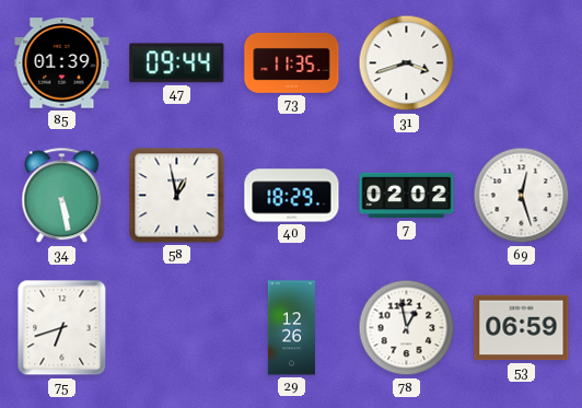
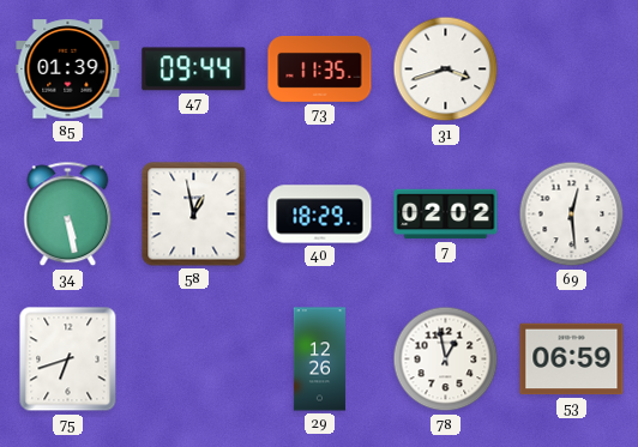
69: 12:27 -> 12:29 (572, 215)
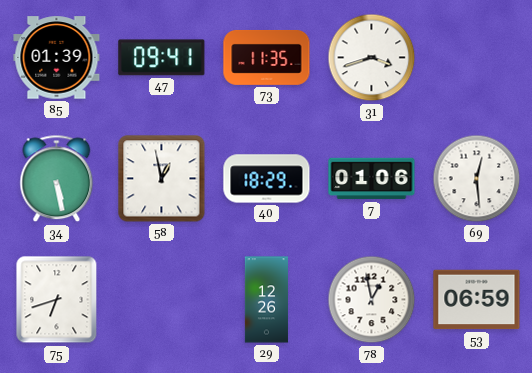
47: 09:44 -> 09:41 (162, 58)
7: 02:02 -> 01:06 (372, 179)
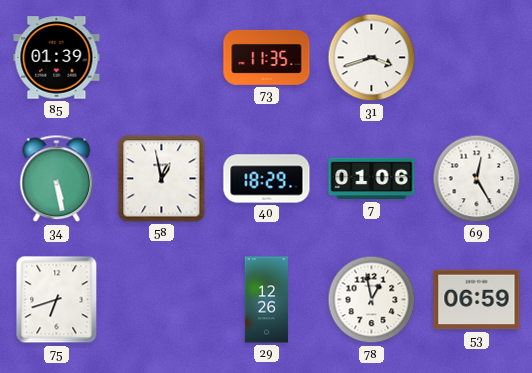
47: 09:41 -> none (162, 58)
69: 12:29 -> 12:25 (477, 179)
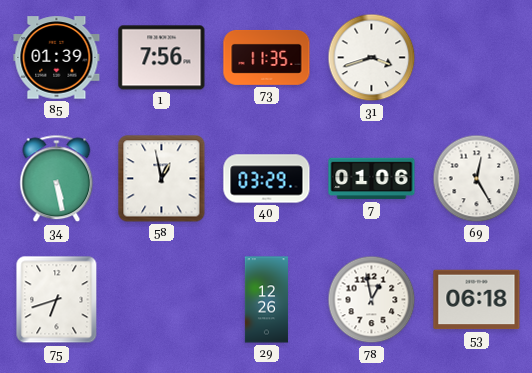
1: none -> 7:56 (162, 58)
40: 18:29 -> 03:29 (267, 179)
53: 06:59 -> 06:18 (477, 300)
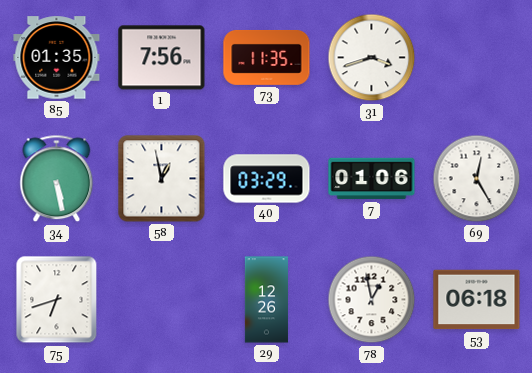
85: 01:39 -> 01:35 (57, 58)
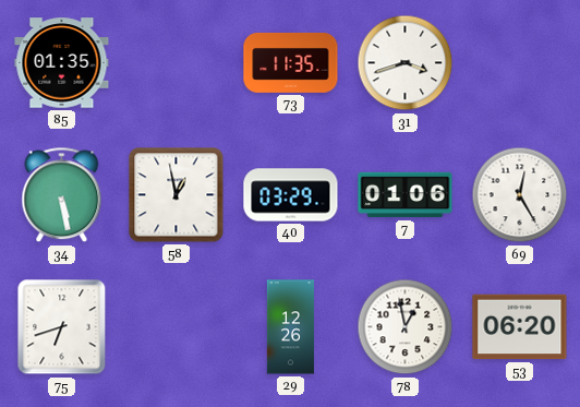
1: 7:56 -> none (162, 58)
53: 06:18 -> 06:20 (520, 327)
